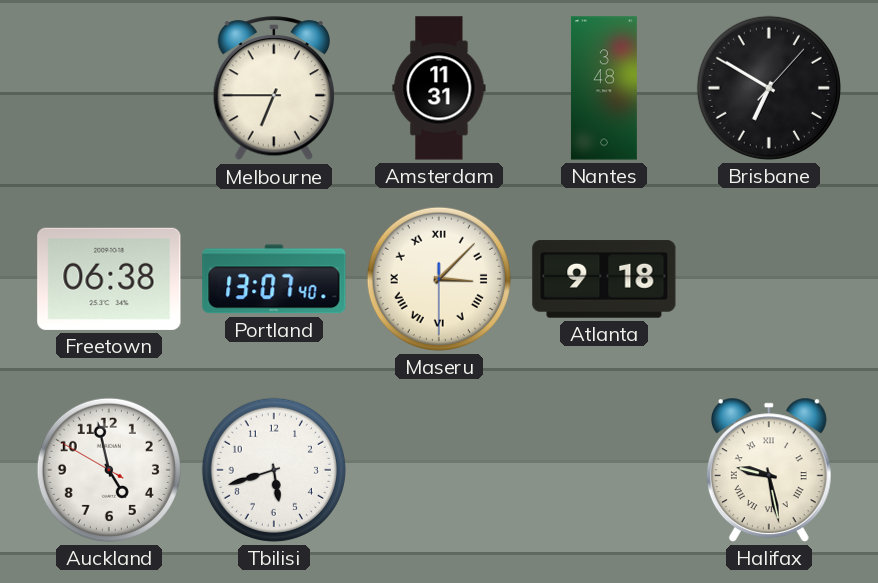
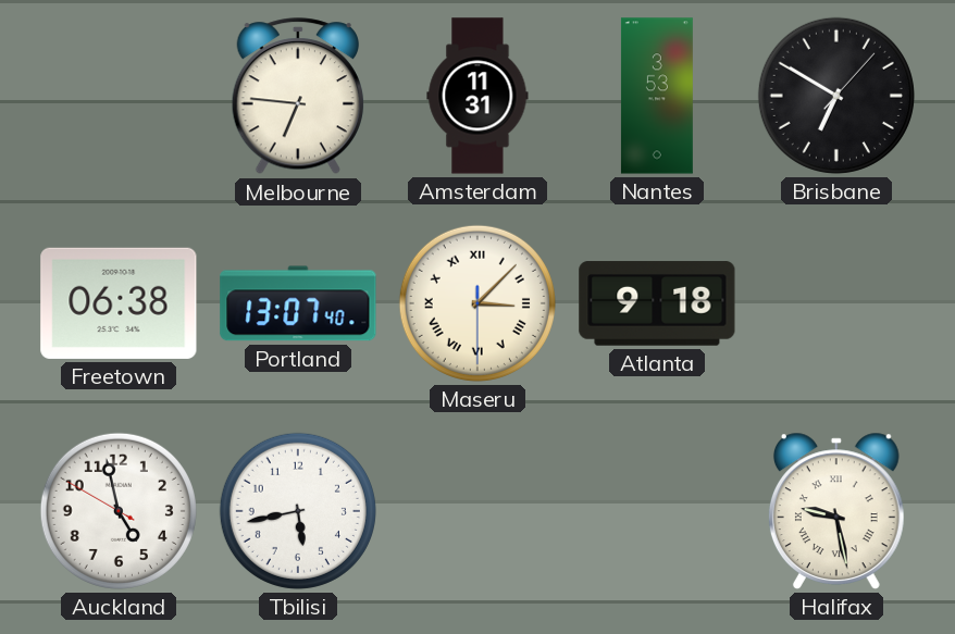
Melbourne: 6:45 -> 6:46 (298, 97)
Nantes: 3:48 -> 3:53 (657, 96)
Tbilisi: 5:42 -> 5:43 (298, 511)
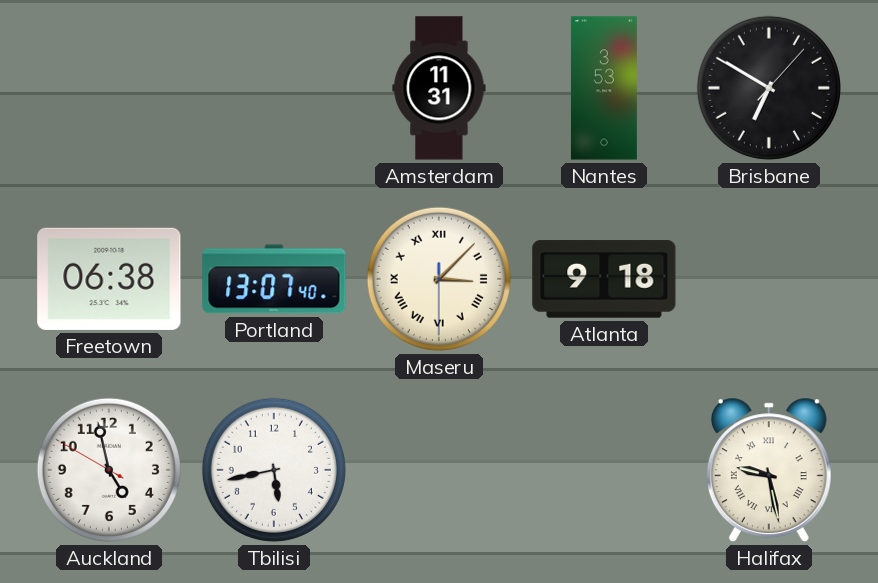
Melbourne: 6:46 -> none (298, 97)
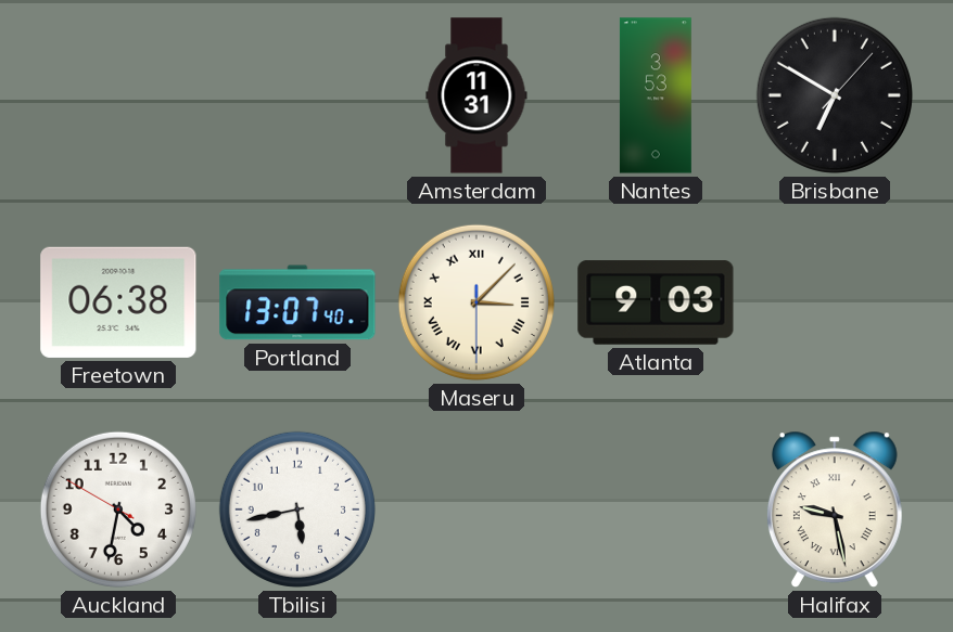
Atlanta: 9:18 -> 9:03 (656, 302)
Auckland: 4:57 -> 4:31 (118, 510)
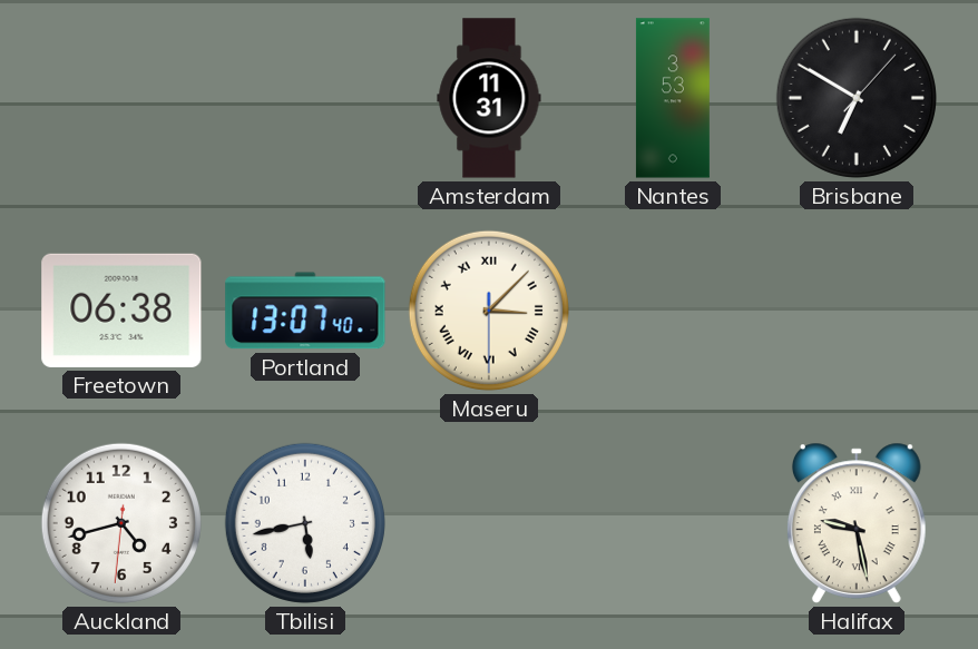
Atlanta: 9:03 -> none (656, 302)
Auckland: 4:31 -> 4:42 (121, 523)
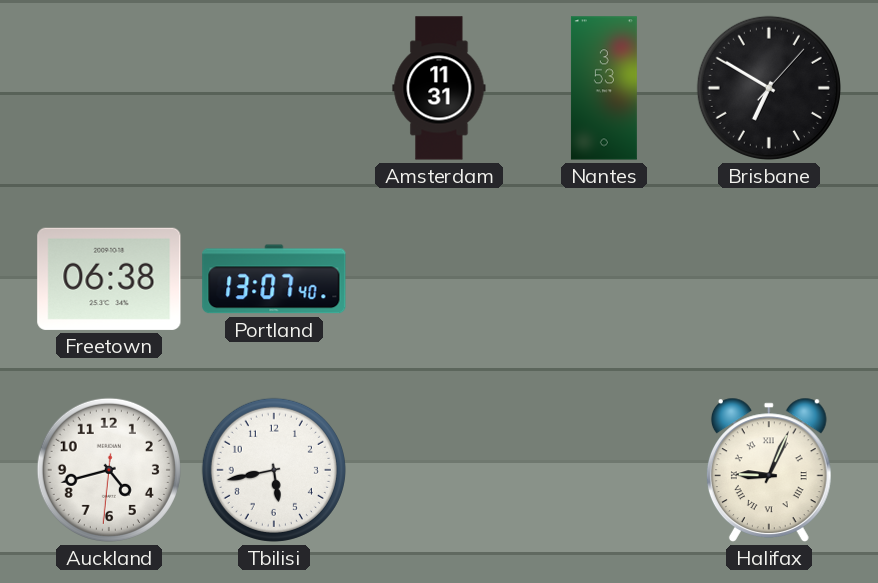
Maseru: 3:07 -> none (489, 311)
Halifax: 9:28 -> 9:04 (769, 470)
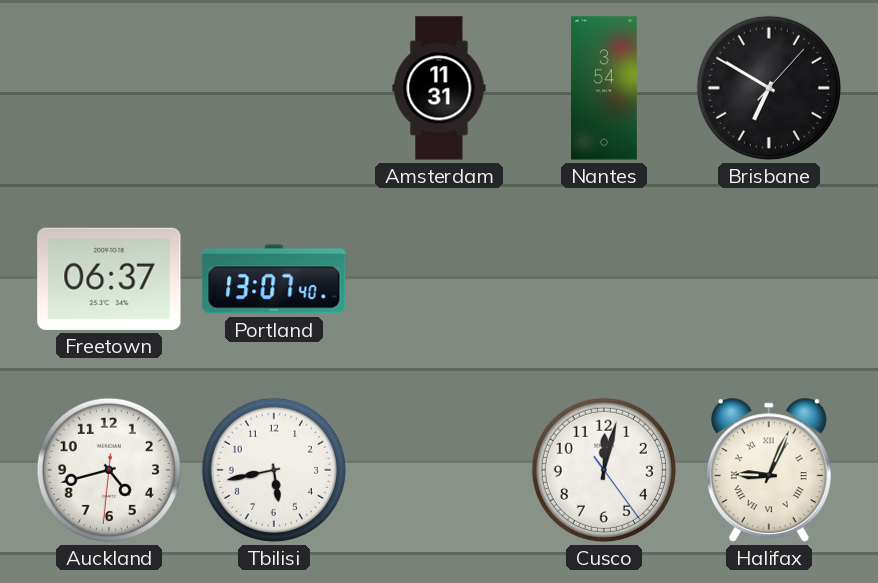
Nantes: 3:53 -> 3:54 (604, 88)
Freetown: 06:38 -> 06:37 (109, 279)
Cusco: none -> 12:02 (604, 470)
